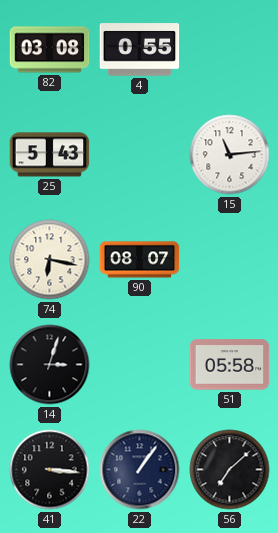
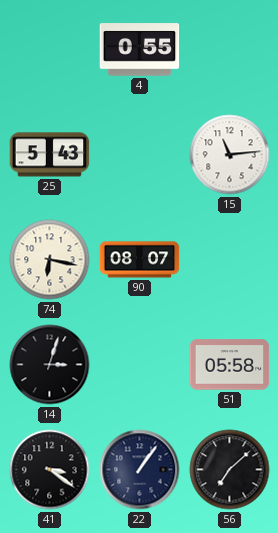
82: 03:08 -> none (50, 50)
41: 3:16 -> 3:21 (50, 470)
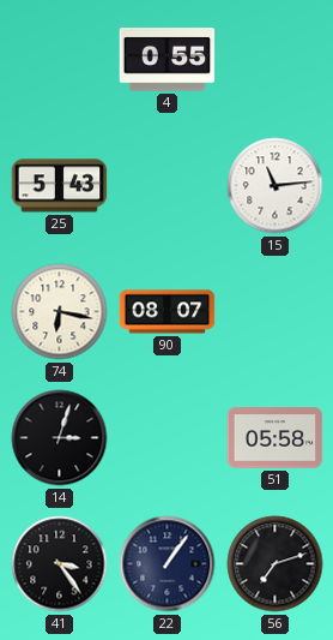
41: 3:21 -> 3:24 (60, 564)
56: 7:08 -> 7:12 (276, 564)
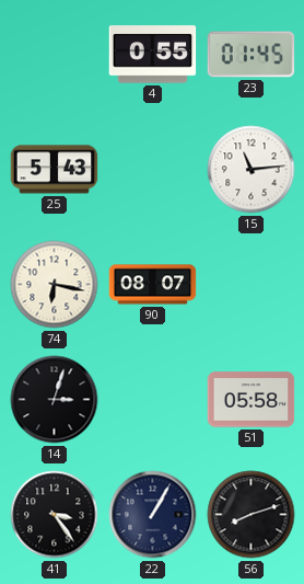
23: none -> 01:45 (252, 55)
22: 1:06 -> 1:05 (153, 515)
56: 7:12 -> 8:12 (252, 515)
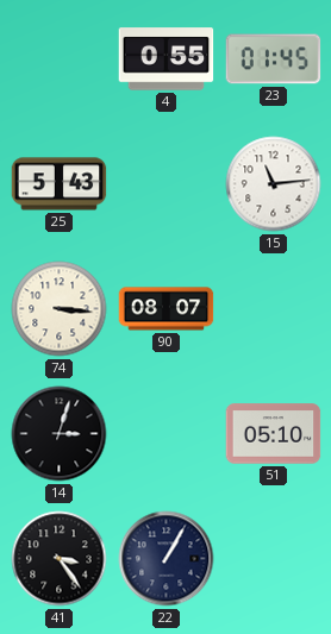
74: 6:17 -> 3:16 (60, 309)
51: 05:58 -> 05:10 (274, 434)
56: 8:12 -> none (252, 515)
